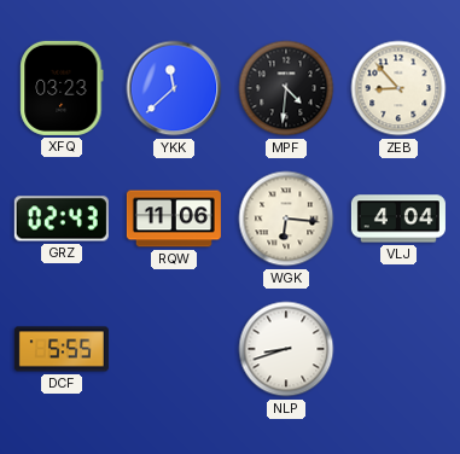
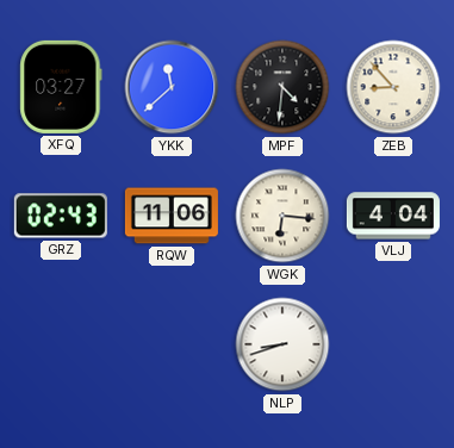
XFQ: 03:23 -> 03:27 (61, 87)
DCF: 5:55 -> none (62, 349)
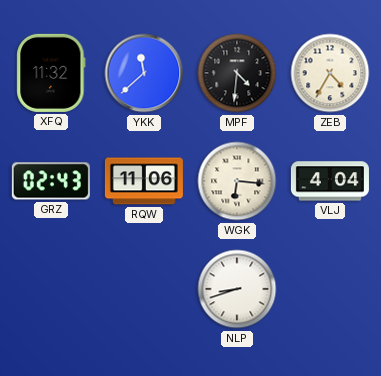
XFQ: 03:27 -> 11:32 (51, 73)
ZEB: 8:53 -> 4:35 (330, 73)
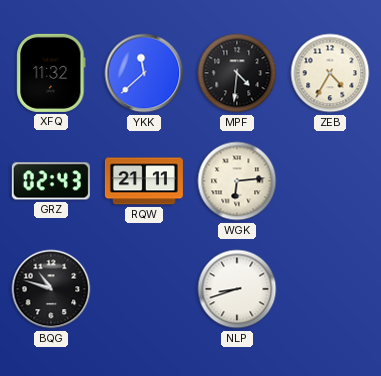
RQW: 11:06 -> 21:11 (144, 181)
WGK: 6:16 -> 6:14 (237, 181)
VLJ: 4:04 -> none (330, 181)
BQG: none -> 10:48 (51, 289)
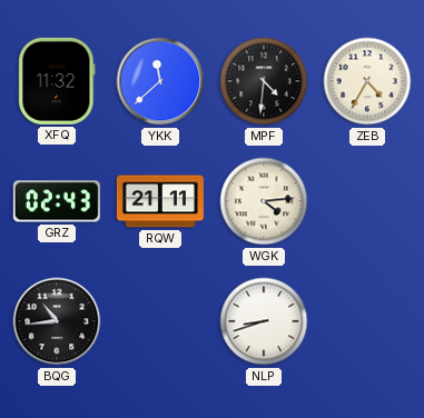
WGK: 6:14 -> 4:14 (264, 201)
BQG: 10:48 -> 10:44 (57, 321)
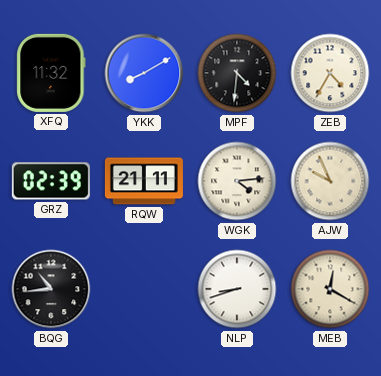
YKK: 11:38 -> 8:10 (144, 73)
GRZ: 02:43 -> 02:39 (51, 181)
AJW: none -> 9:56 (330, 181)
MEB: none -> 12:20 (330, 289)
